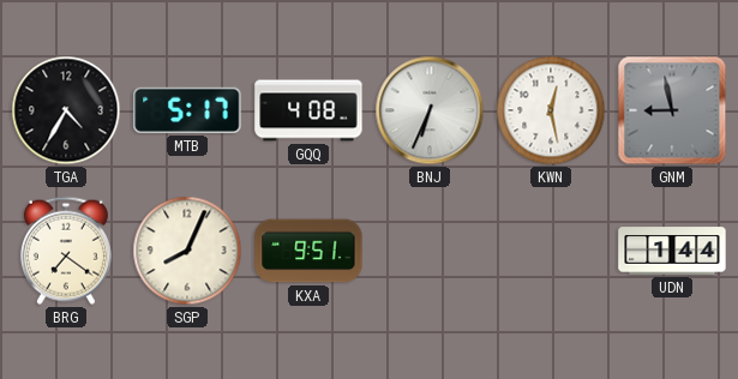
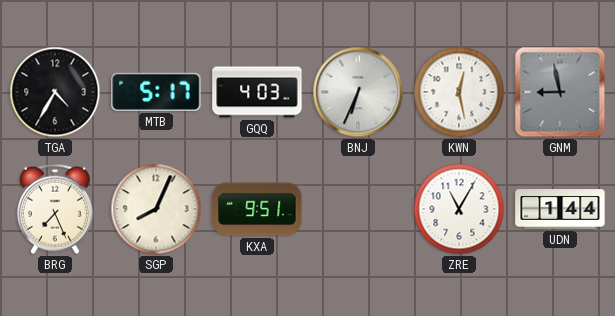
GQQ: 4:08 -> 4:03 (257, 92)
BRG: 7:21 -> 7:26 (55, 209)
ZRE: none -> 11:05 (459, 209)
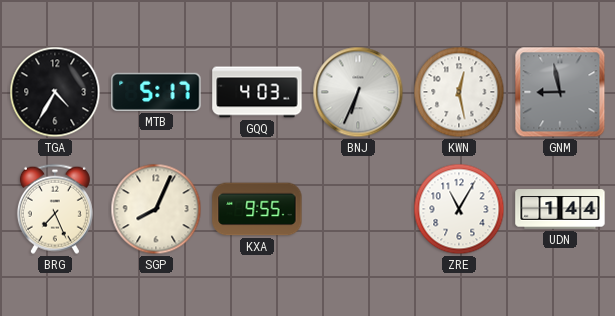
KXA: 9:51 -> 9:55 (257, 209)
